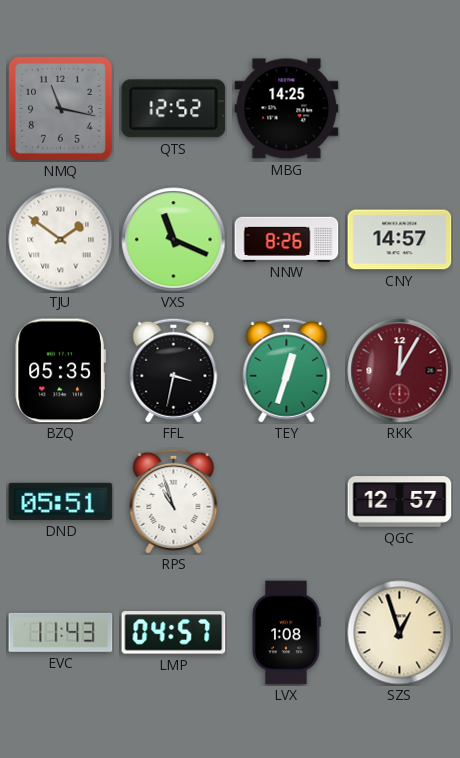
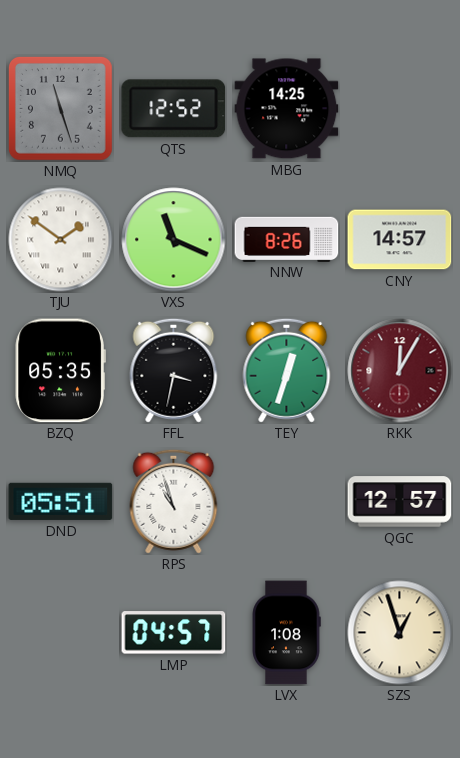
NMQ: 11:17 -> 11:27 (61, 109)
EVC: 11:43 -> none (61, 632)
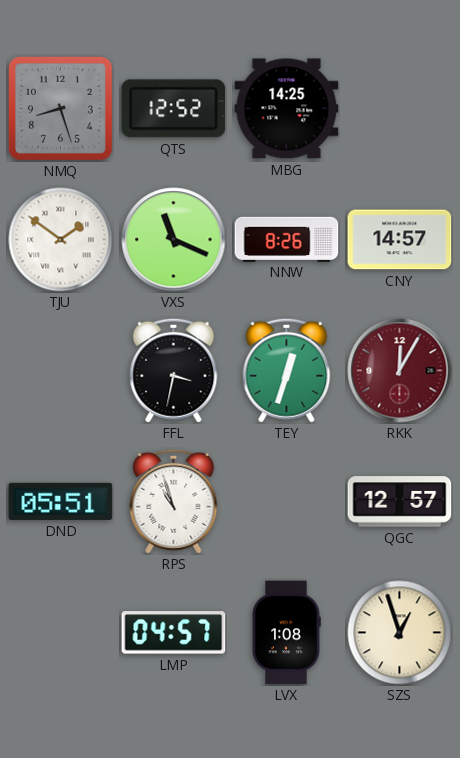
NMQ: 11:27 -> 8:27 (61, 109)
BZQ: 05:35 -> none (60, 371)
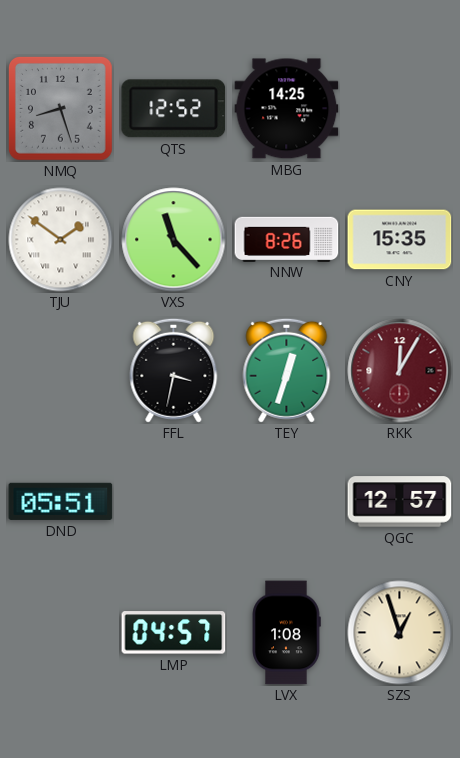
VXS: 11:19 -> 11:23 (174, 240)
CNY: 14:57 -> 15:35 (400, 240)
RPS: 10:57 -> none (174, 501)
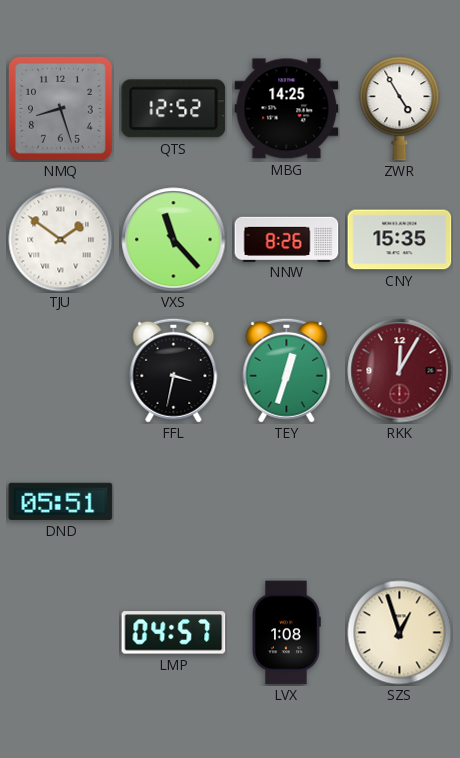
ZWR: none -> 4:55 (400, 109)
QGC: 12:57 -> none (400, 502)
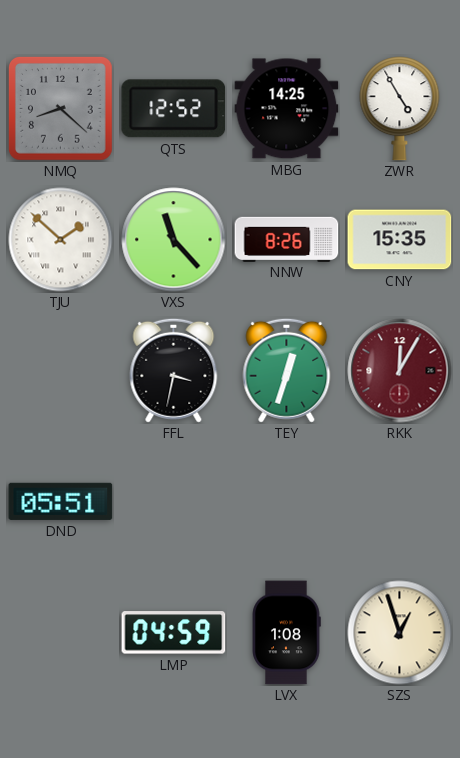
NMQ: 8:27 -> 8:22 (61, 109)
TJU: 1:51 -> 1:52 (61, 240)
LMP: 04:57 -> 04:59 (174, 633)
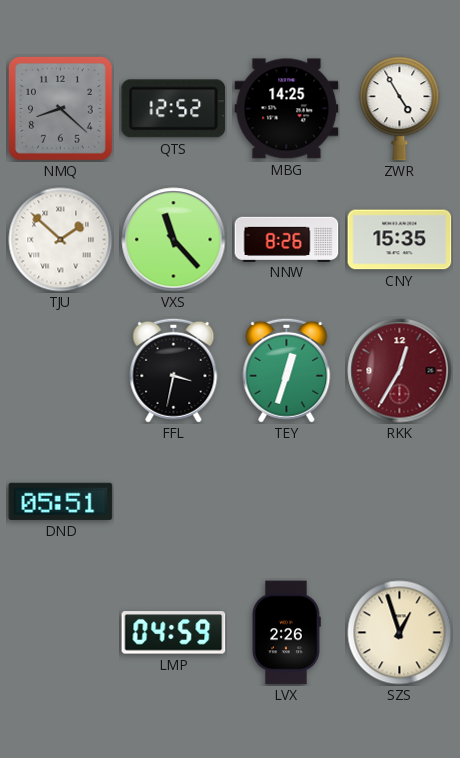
RKK: 12:05 -> 12:35 (400, 371)
LVX: 1:08 -> 2:26 (286, 633)
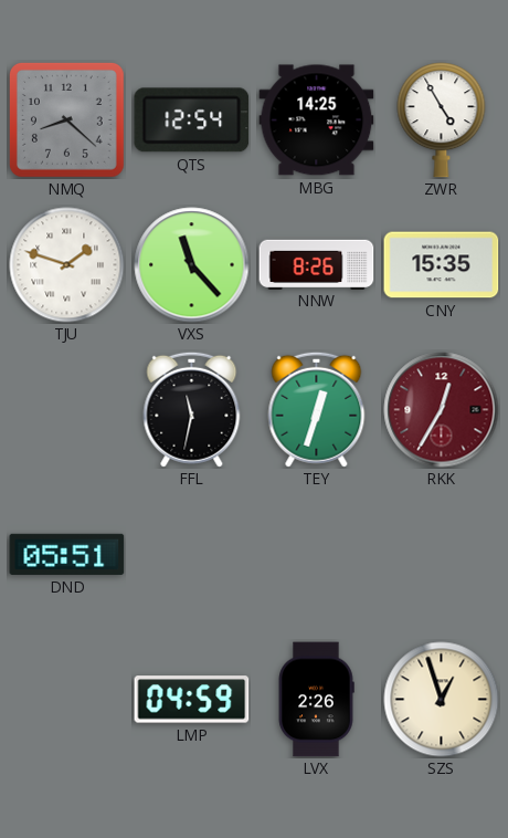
QTS: 12:52 -> 12:54 (192, 121)
TJU: 1:52 -> 1:48 (67, 265)
FFL: 3:32 -> 11:32 (192, 409)
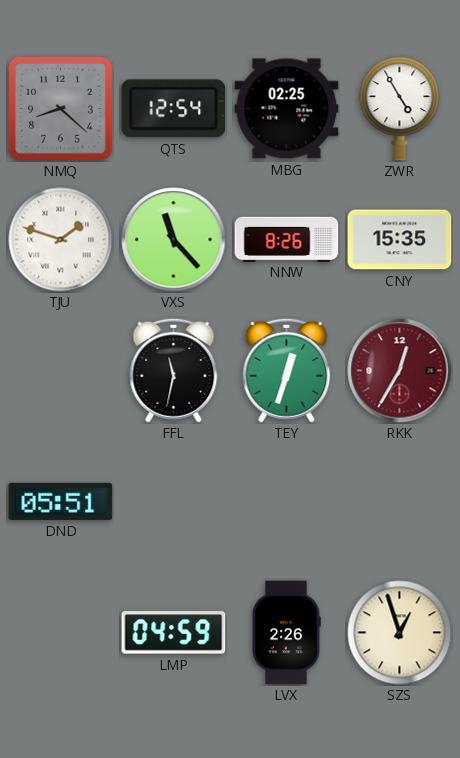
MBG: 14:25 -> 02:25 (287, 109)
